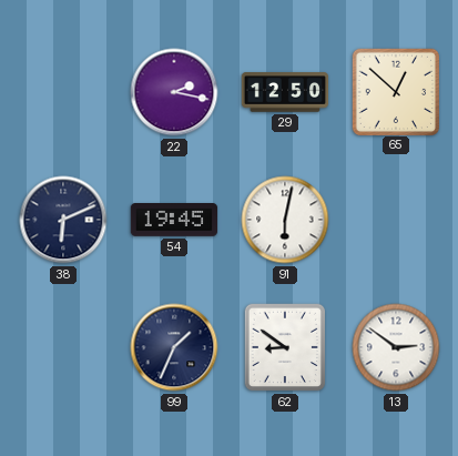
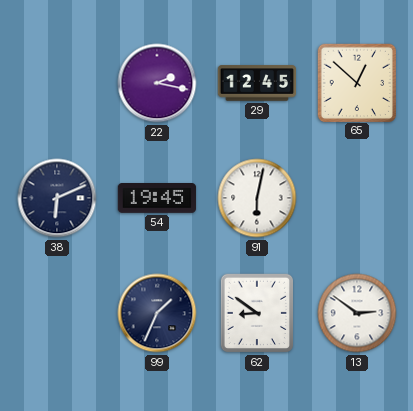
29: 12:50 -> 12:45 (257, 83)
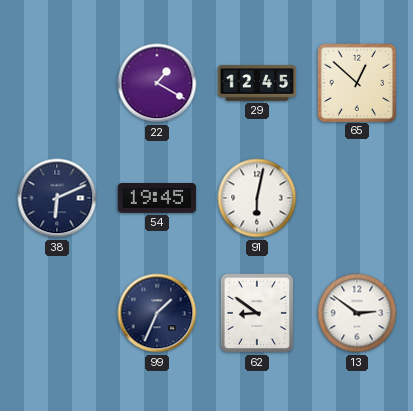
22: 2:17 -> 1:20 (157, 83)
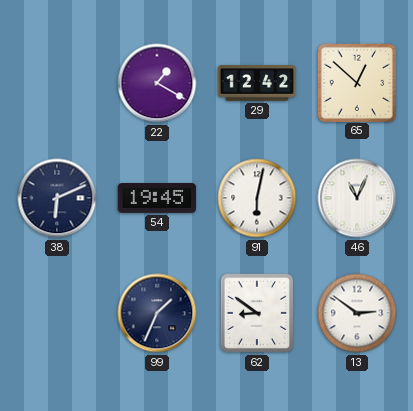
29: 12:45 -> 12:42 (257, 83)
46: none -> 11:04 (357, 198)
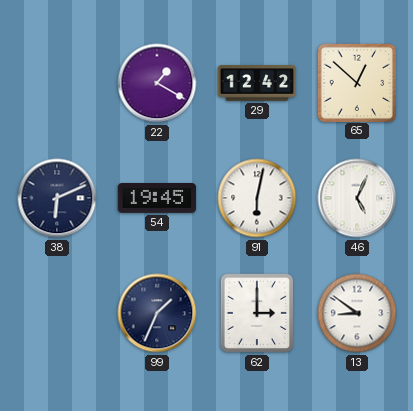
46: 11:04 -> 5:04 (357, 198)
62: 8:51 -> 3:00 (256, 313)
13: 2:51 -> 8:51 (357, 313)
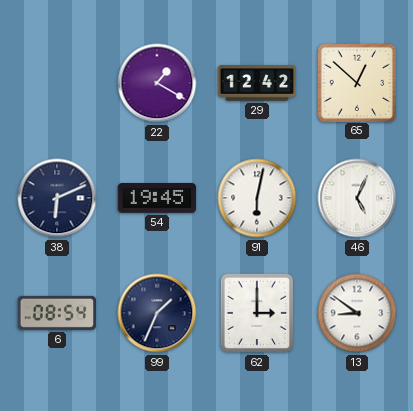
6: none -> 08:54 (57, 313)
